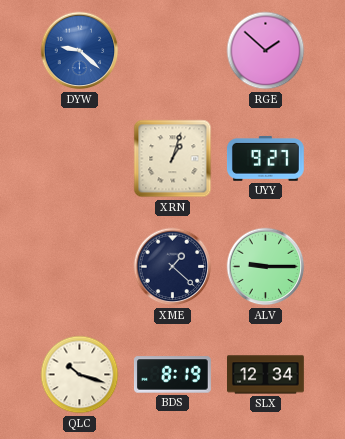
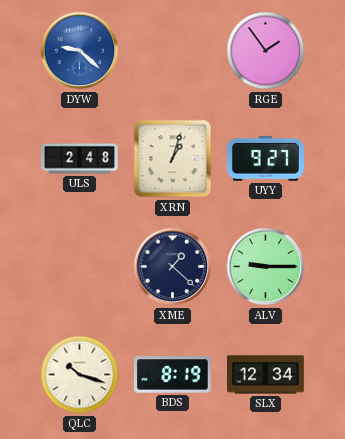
RGE: 1:52 -> 1:54 (266, 51)
ULS: none -> 2:48 (80, 159)
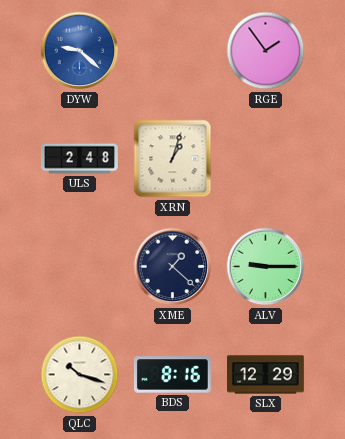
UYY: 9:27 -> none (265, 158)
BDS: 8:19 -> 8:16 (172, 375)
SLX: 12:34 -> 12:29 (266, 375)
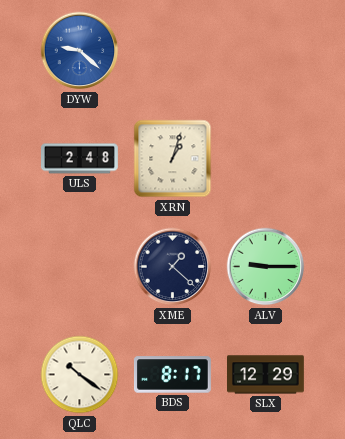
RGE: 1:54 -> none (266, 51)
QLC: 10:18 -> 10:21 (80, 375)
BDS: 8:16 -> 8:17 (172, 375)
